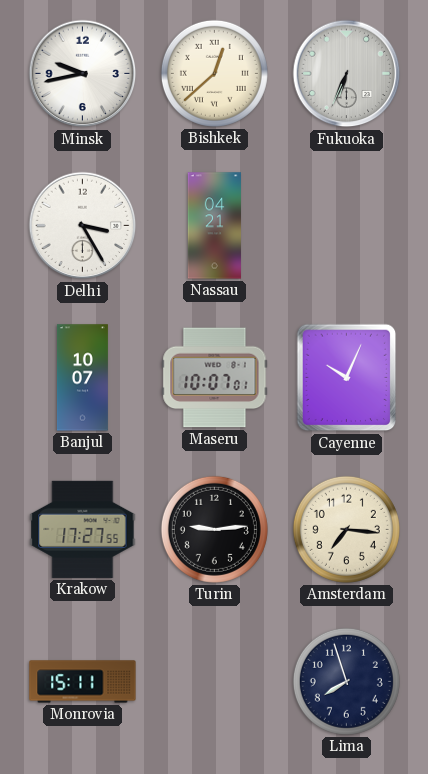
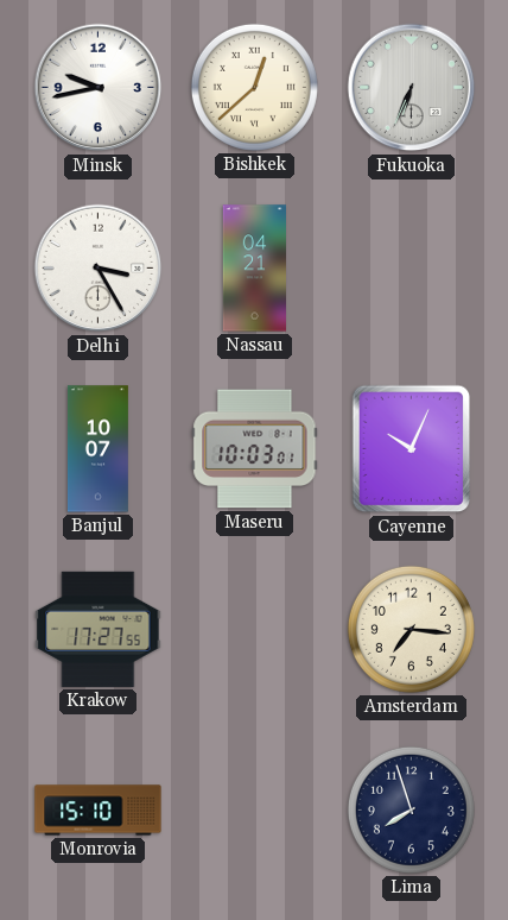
Maseru: 10:07 -> 10:03 (255, 449)
Turin: 9:14 -> none (214, 529)
Monrovia: 15:11 -> 15:10 (99, 811)
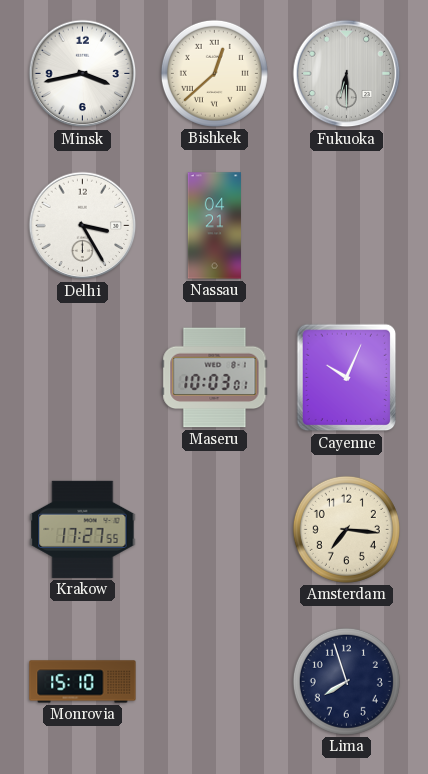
Minsk: 9:43 -> 3:43 (83, 74)
Fukuoka: 6:34 -> 6:30 (347, 74)
Banjul: 10:07 -> none (97, 449)
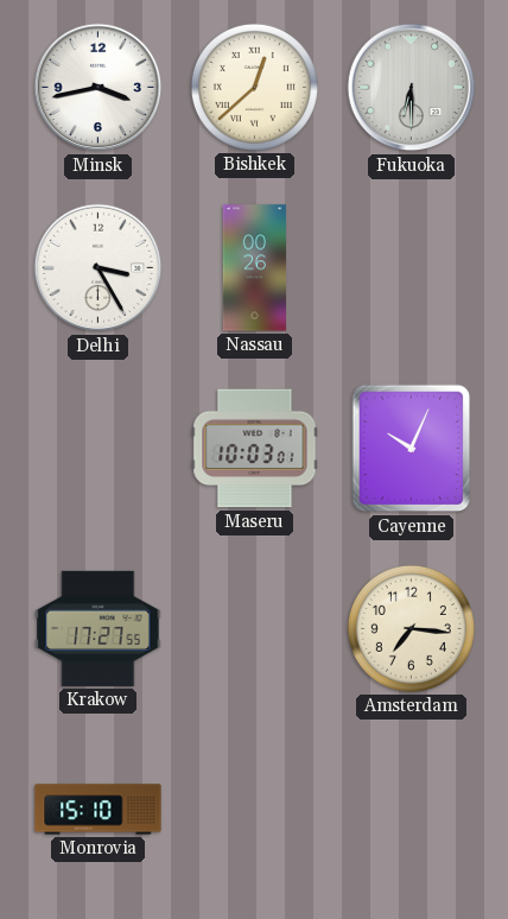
Nassau: 04:21 -> 00:26 (254, 268)
Lima: 7:57 -> none (346, 681)
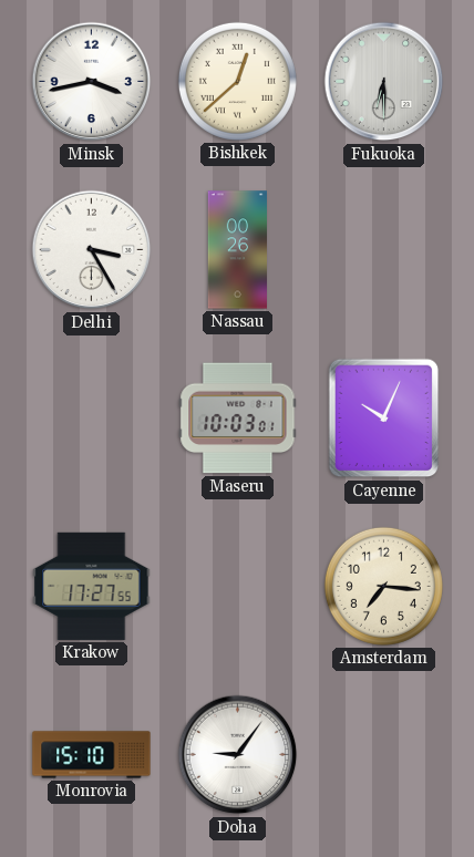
Doha: none -> 9:06 (238, 755)
